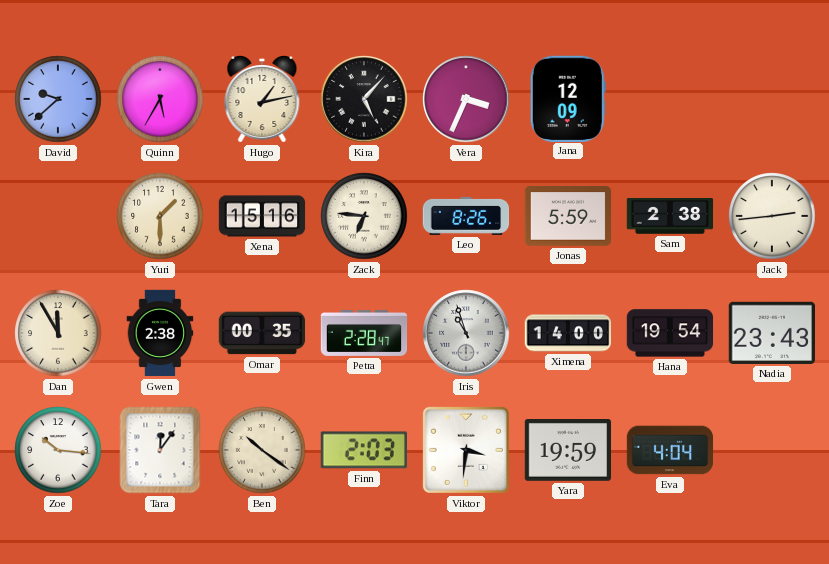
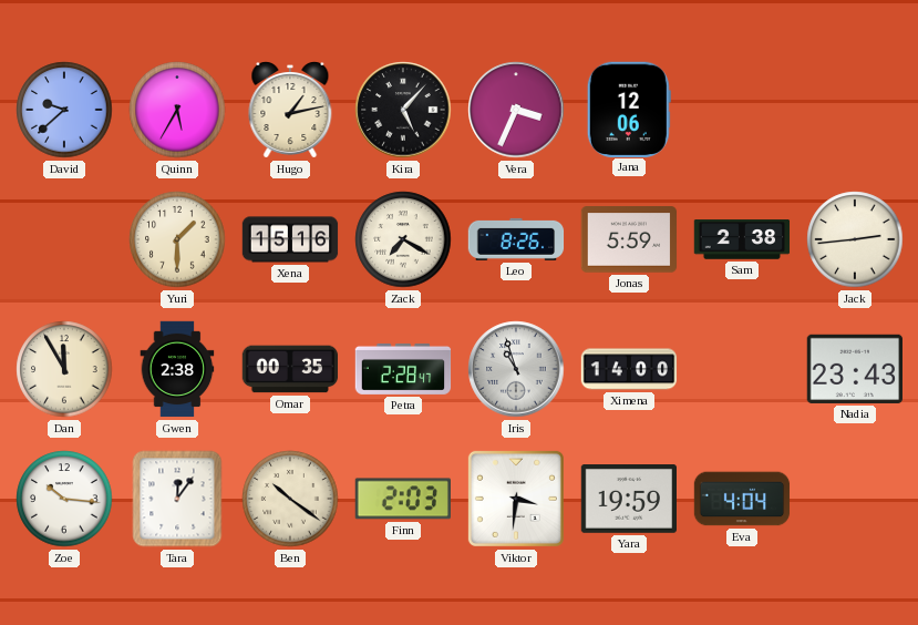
Jana: 12:09 -> 12:06 (629, 109)
Zack: 6:46 -> 7:20 (403, 239)
Hana: 19:54 -> none (670, 333)
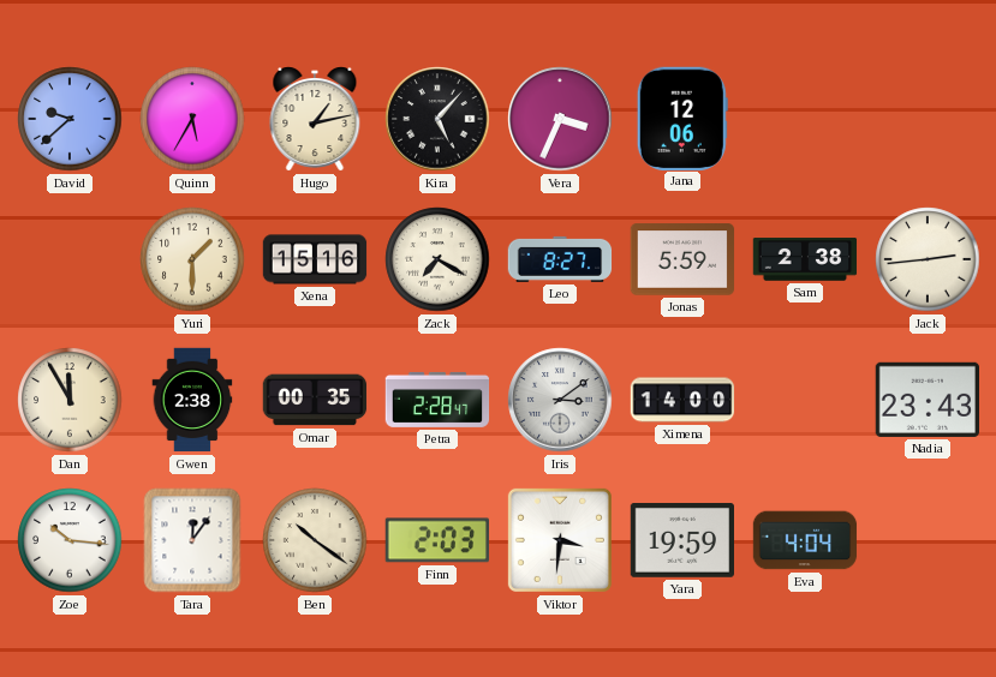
Leo: 8:26 -> 8:27 (560, 259)
Iris: 10:57 -> 3:09 (560, 400)
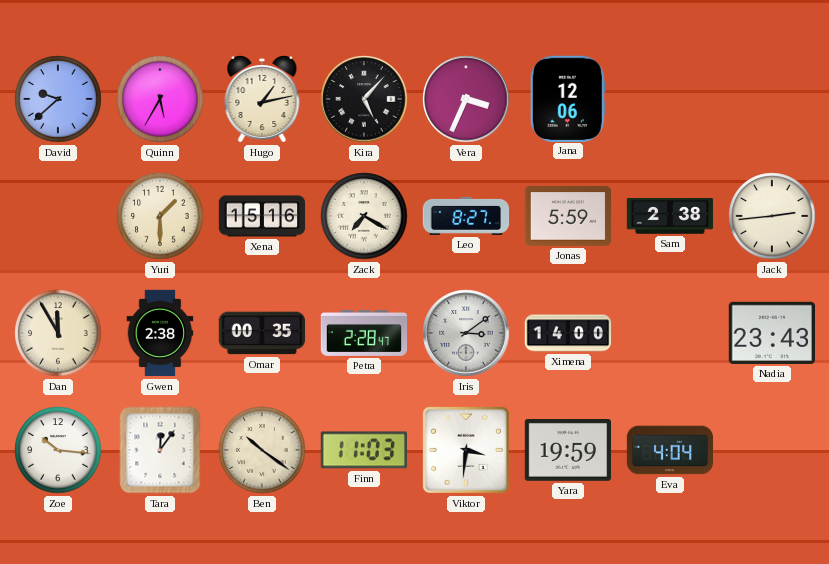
Finn: 2:03 -> 11:03 (363, 450)
